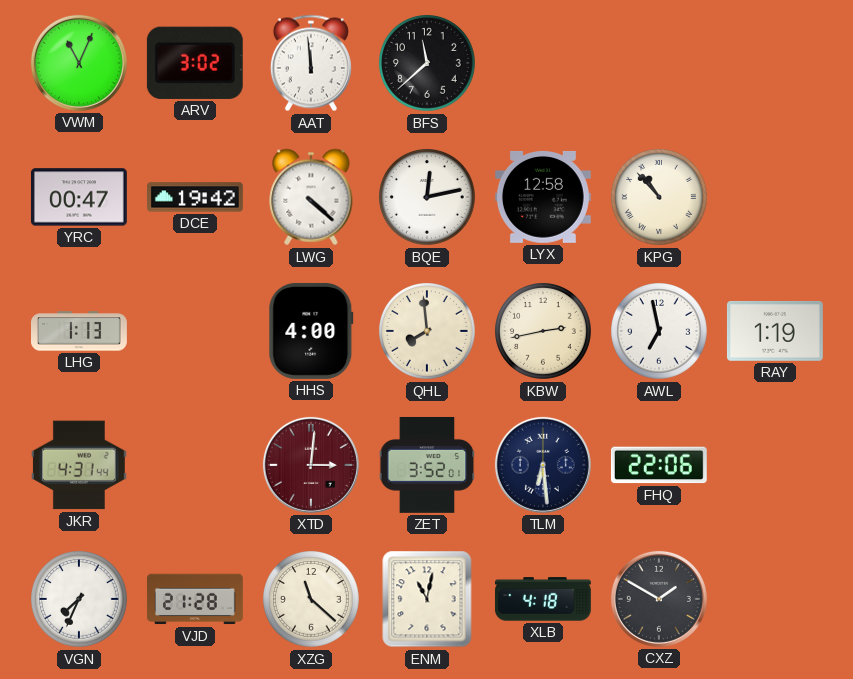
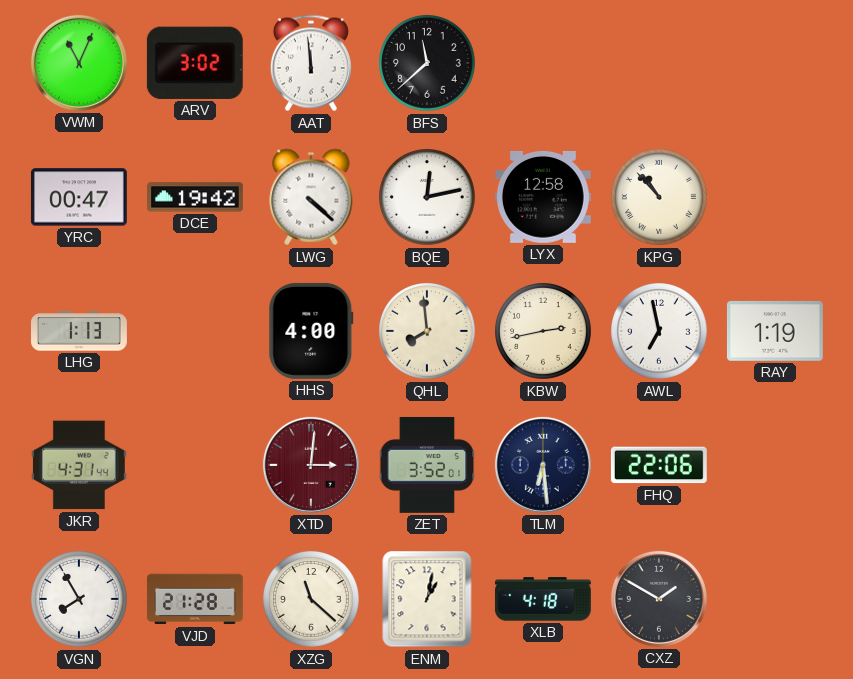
VGN: 7:34 -> 7:55 (80, 600)
ENM: 11:02 -> 1:02 (427, 599)
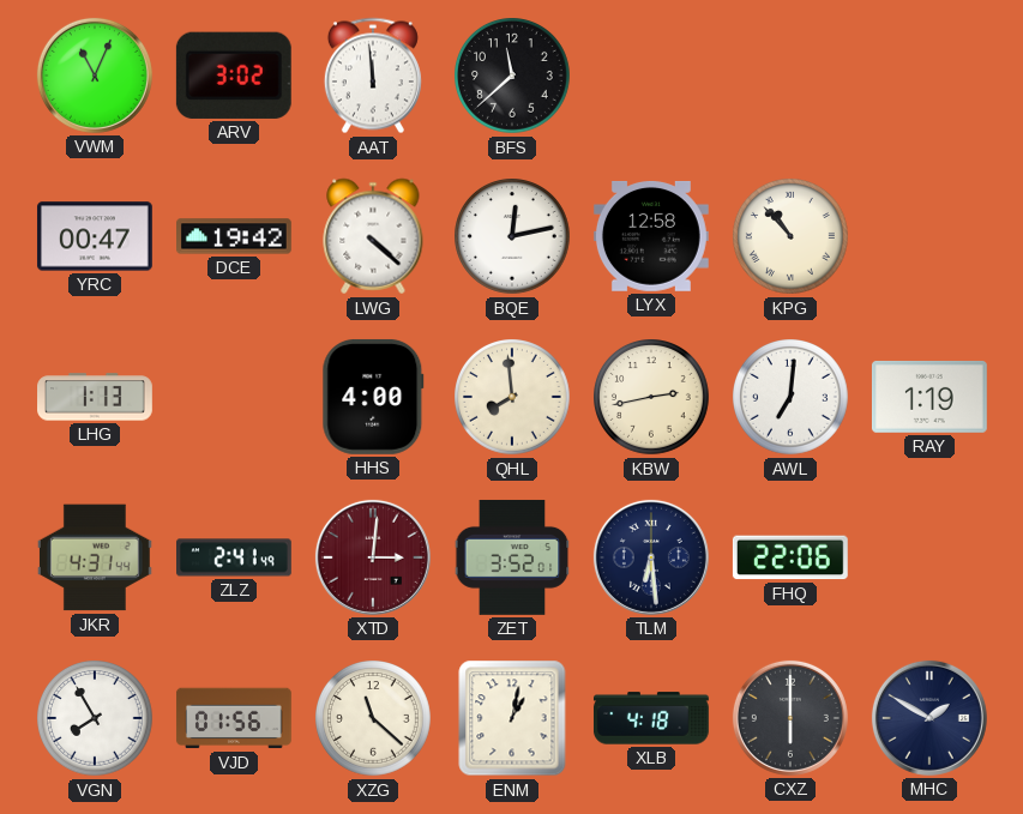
AWL: 6:58 -> 7:01 (792, 398)
ZLZ: none -> 2:41 (235, 557)
VJD: 21:28 -> 01:56 (234, 718)
CXZ: 1:50 -> 6:00 (790, 718)
MHC: none -> 1:50 (929, 718)
